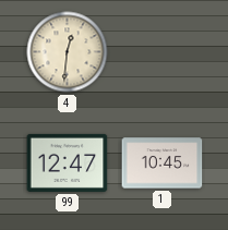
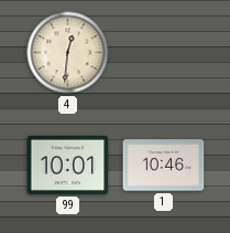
99: 12:47 -> 10:01 (68, 165)
1: 10:45 -> 10:46 (164, 166)
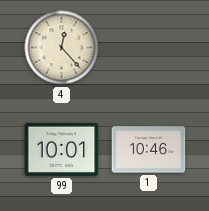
4: 12:31 -> 12:23 (62, 48)
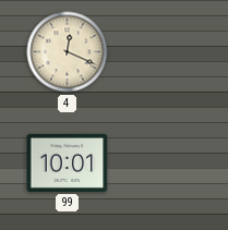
4: 12:23 -> 12:19 (68, 52)
1: 10:46 -> none (149, 150)
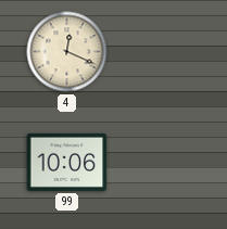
99: 10:01 -> 10:06 (67, 162)
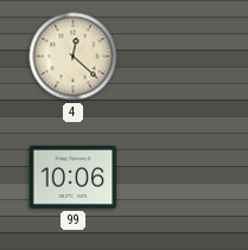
4: 12:19 -> 12:22 (74, 57)
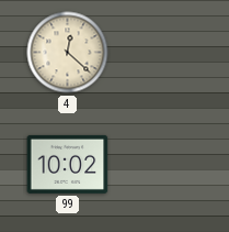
99: 10:06 -> 10:02 (68, 164)
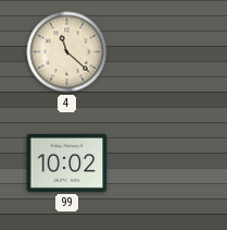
4: 12:22 -> 11:22 (67, 52)
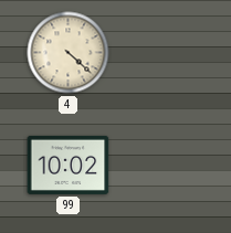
4: 11:22 -> 4:22 (69, 53)
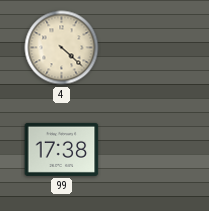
99: 10:02 -> 17:38 (62, 149)
